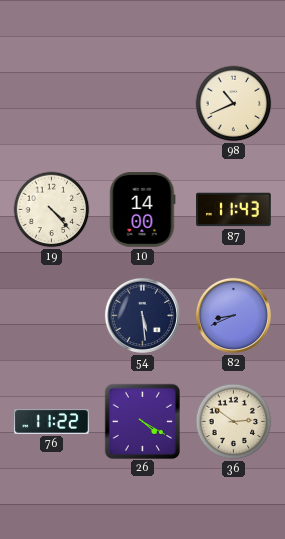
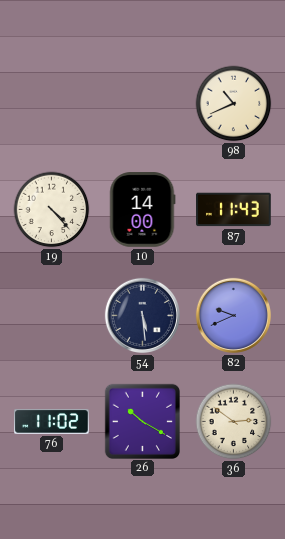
82: 8:41 -> 9:41 (233, 315)
76: 11:22 -> 11:02 (52, 422)
26: 4:20 -> 10:20 (142, 421)
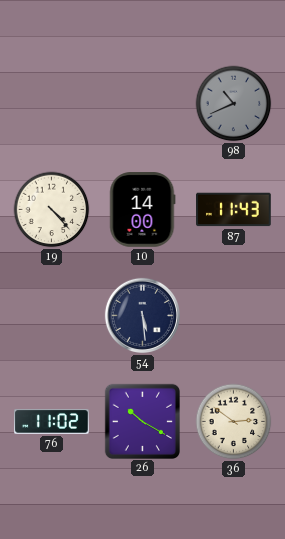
98 dial: cream -> grey (234, 104)
82: 9:41 -> none (233, 315)
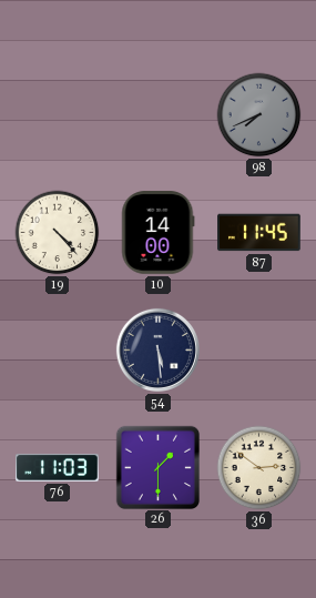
98: 10:41 -> 7:41 (259, 115)
87: 11:43 -> 11:45 (259, 233)
76: 11:02 -> 11:03 (58, 468)
26: 10:20 -> 1:30 (157, 467)
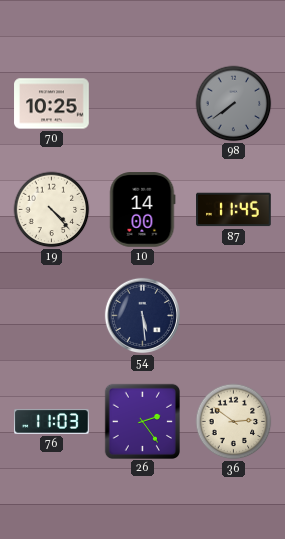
70: none -> 10:25 (52, 104)
98: 7:41 -> 7:39 (234, 104)
26: 1:30 -> 2:24 (142, 421)
